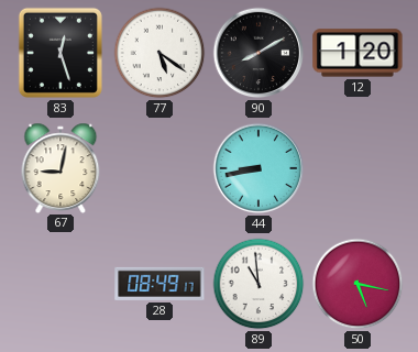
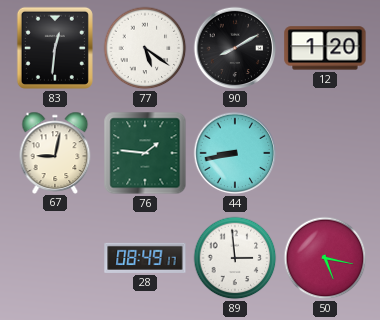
83: 12:27 -> 12:31 (55, 48)
76: none -> 1:46 (145, 153)
89: 10:59 -> 2:59 (235, 258)
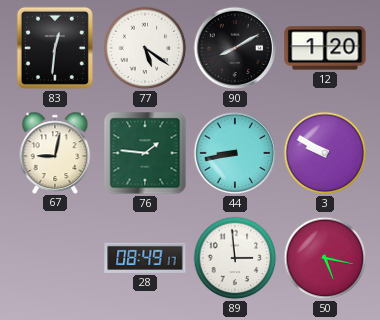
3: none -> 9:50 (325, 153)
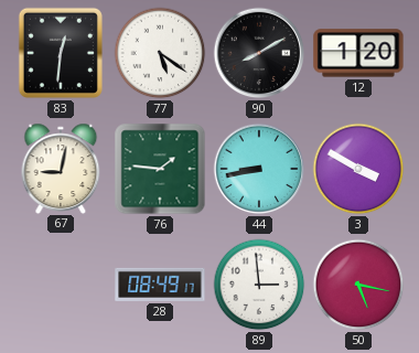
3: 9:50 -> 3:50 (358, 169)
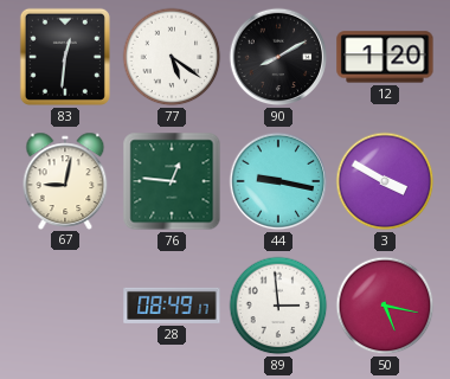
76: 1:46 -> 12:46 (172, 181)
44: 8:43 -> 9:17 (278, 181)
